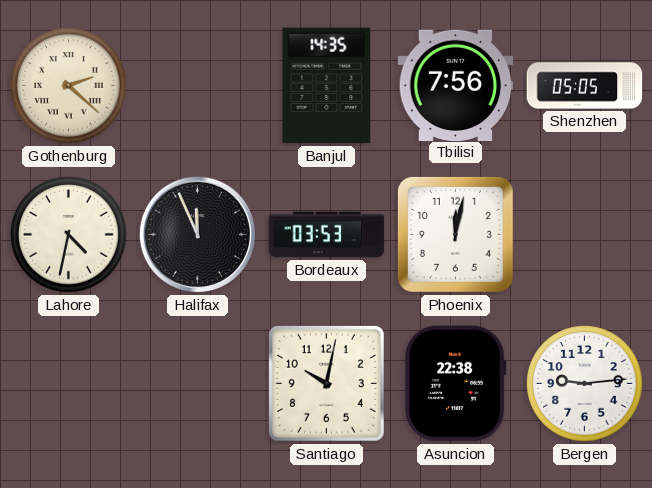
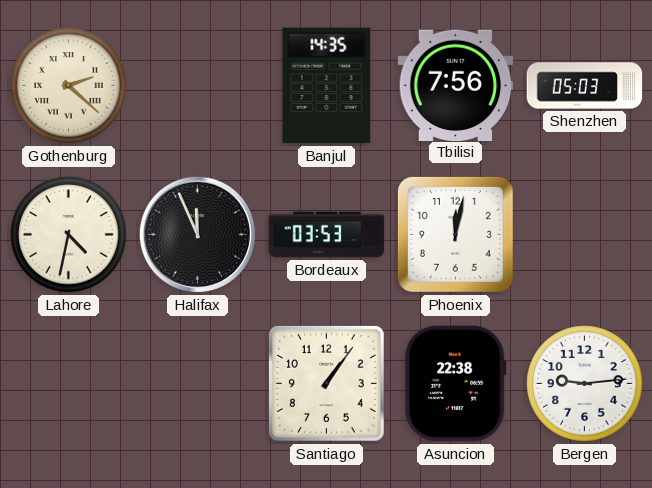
Shenzhen: 05:05 -> 05:03 (585, 86)
Santiago: 10:02 -> 1:06 (326, 383)
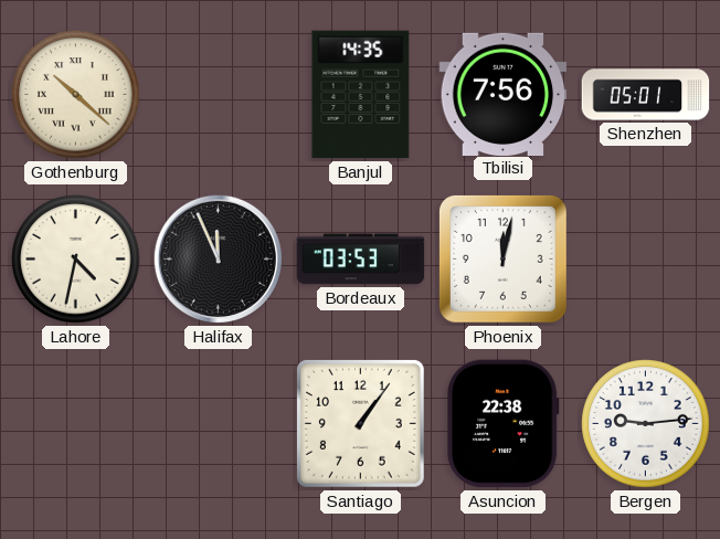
Gothenburg: 2:22 -> 10:22 (76, 95)
Shenzhen: 05:03 -> 05:01 (646, 95)
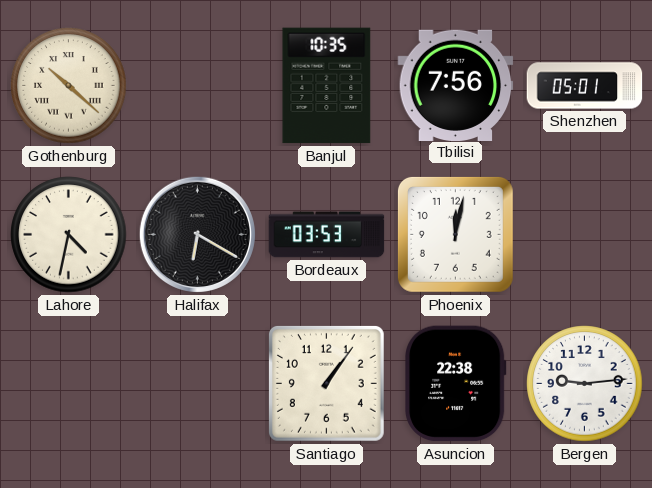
Banjul: 14:35 -> 10:35 (327, 86)
Halifax: 11:56 -> 6:20 (197, 234)
